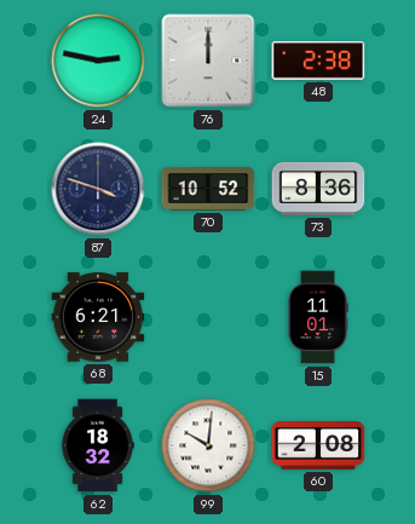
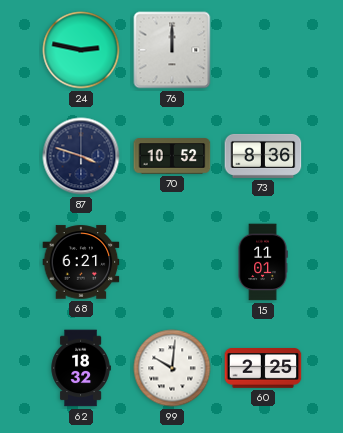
48: 2:38 -> none (318, 61)
60: 2:08 -> 2:25 (263, 369)
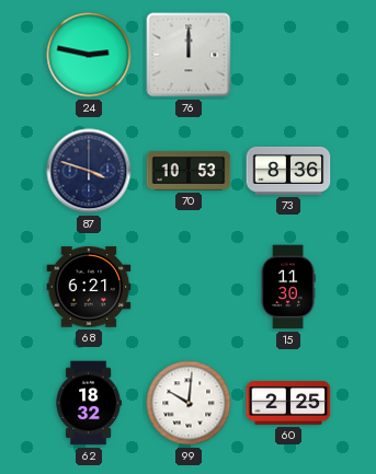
70: 10:52 -> 10:53 (189, 171)
15: 11:01 -> 11:30 (288, 287)
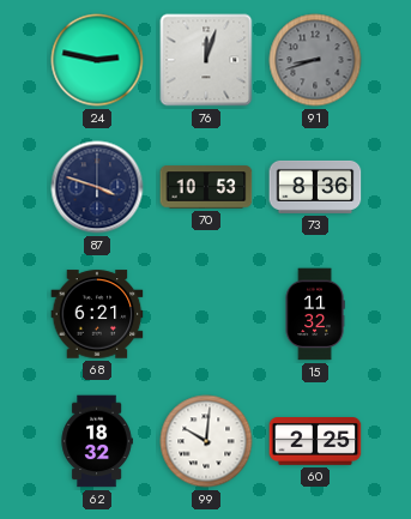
76: 12:00 -> 12:03 (206, 60)
91: none -> 8:42 (315, 60)
15: 11:30 -> 11:32 (315, 314)
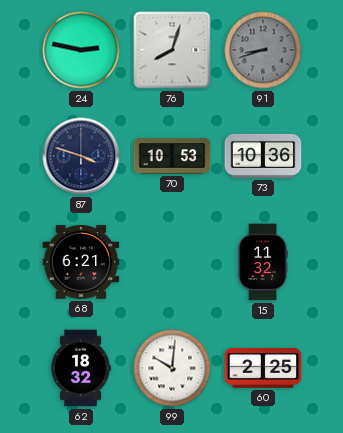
76: 12:03 -> 8:03 (172, 50)
73: 8:36 -> 10:36 (263, 156)
